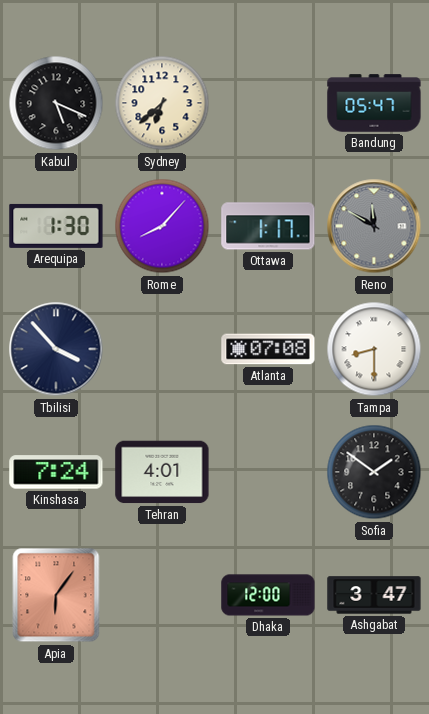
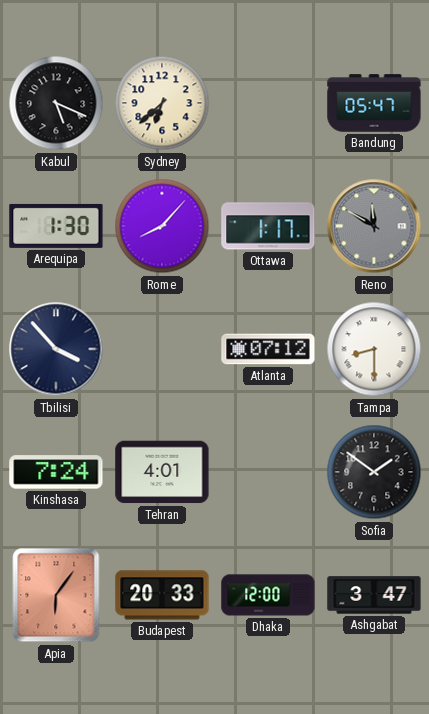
Atlanta: 07:08 -> 07:12 (268, 349)
Budapest: none -> 20:33 (162, 595)
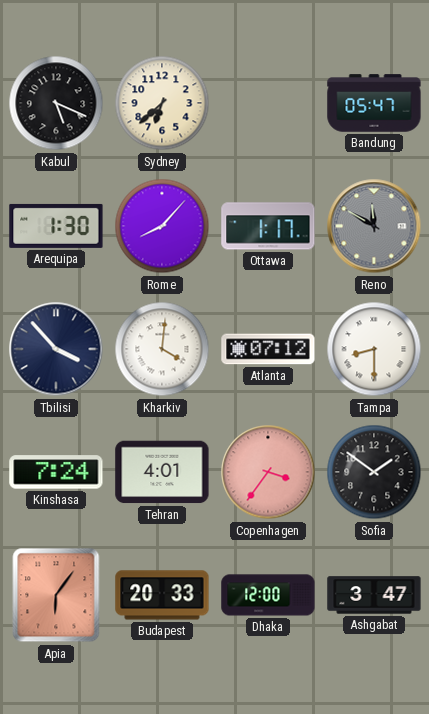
Kharkiv: none -> 4:01 (162, 349)
Copenhagen: none -> 3:36 (268, 472)
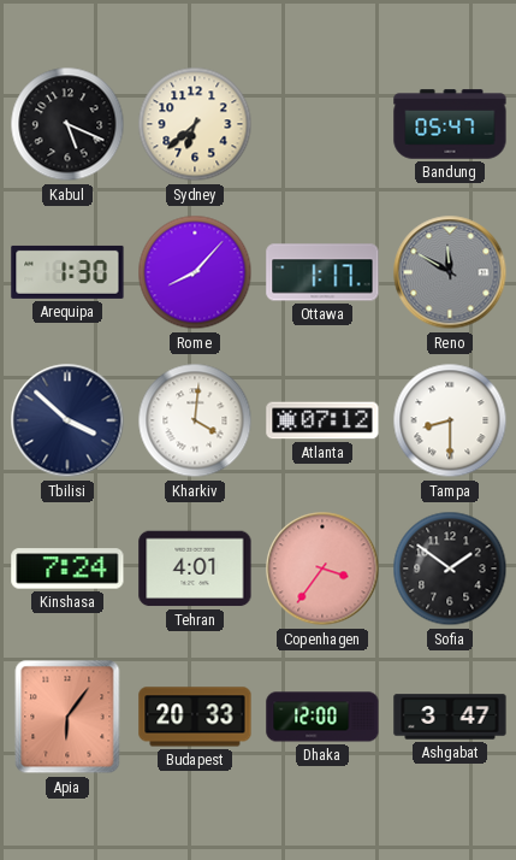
Tbilisi: 3:53 -> 3:52 (67, 420)
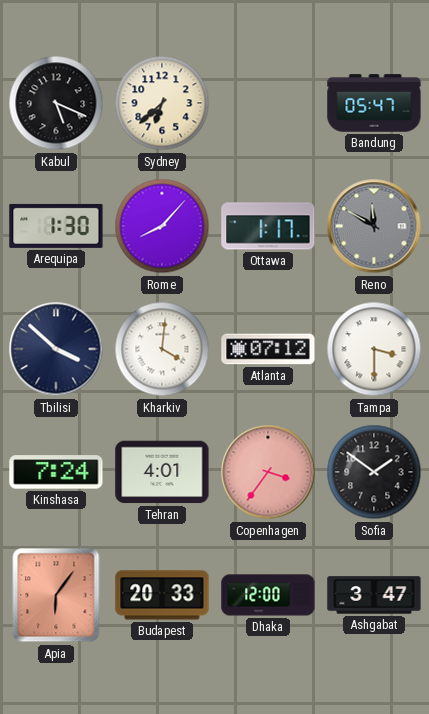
Tampa: 8:30 -> 3:30 (374, 349)
